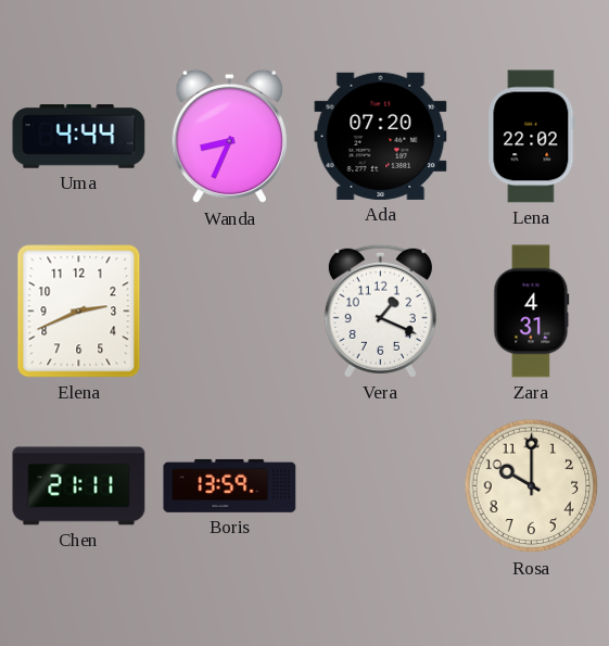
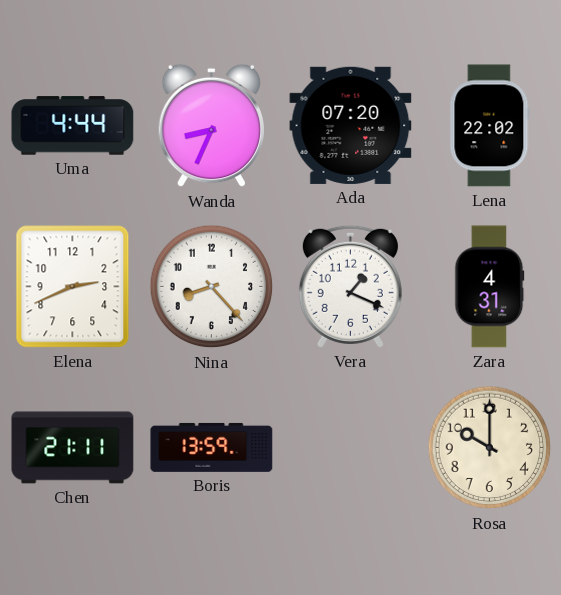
Nina: none -> 8:23 (212, 287)
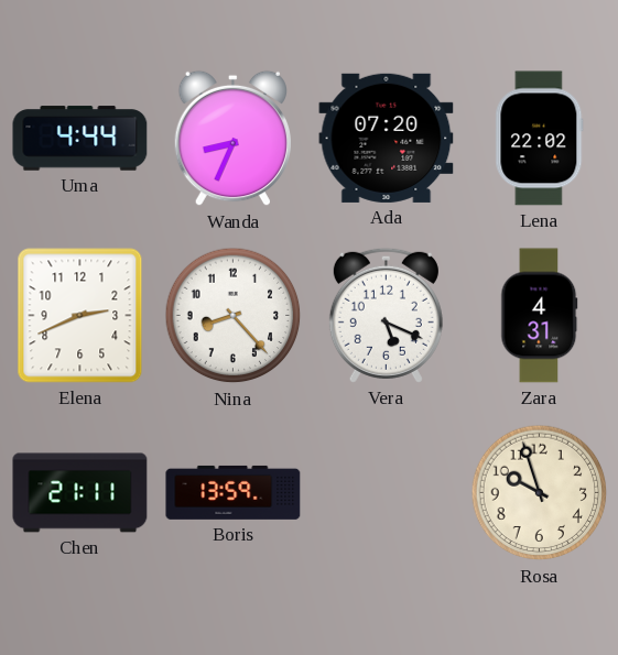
Vera: 1:19 -> 5:19 (386, 315)
Rosa: 10:00 -> 9:57 (540, 493)
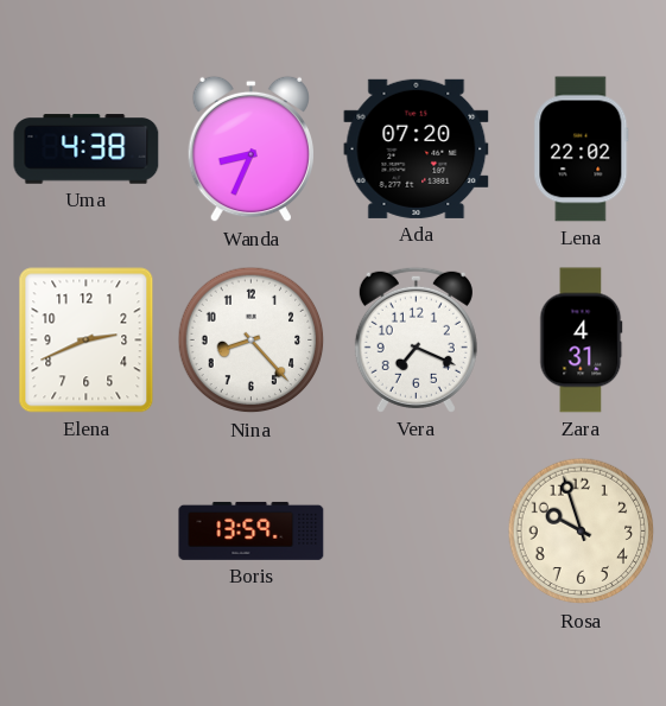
Uma: 4:44 -> 4:38 (87, 150)
Vera: 5:19 -> 7:19 (416, 339)
Chen: 21:11 -> none (80, 493)
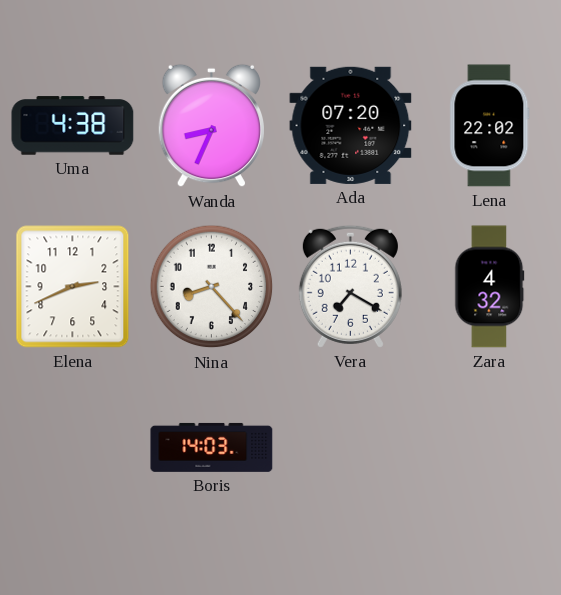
Vera: 7:19 -> 7:20 (350, 286)
Zara: 4:31 -> 4:32 (490, 287)
Boris: 13:59 -> 14:03 (212, 447)
Rosa: 9:57 -> none (582, 532)
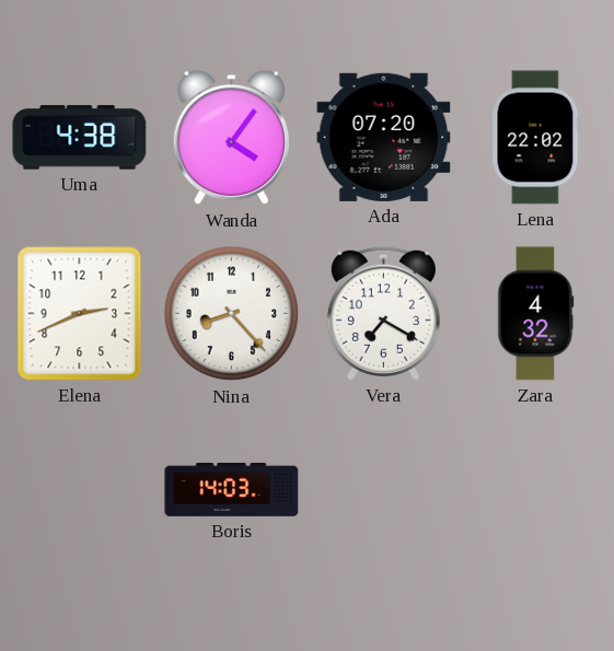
Wanda: 8:34 -> 4:06 (231, 138)
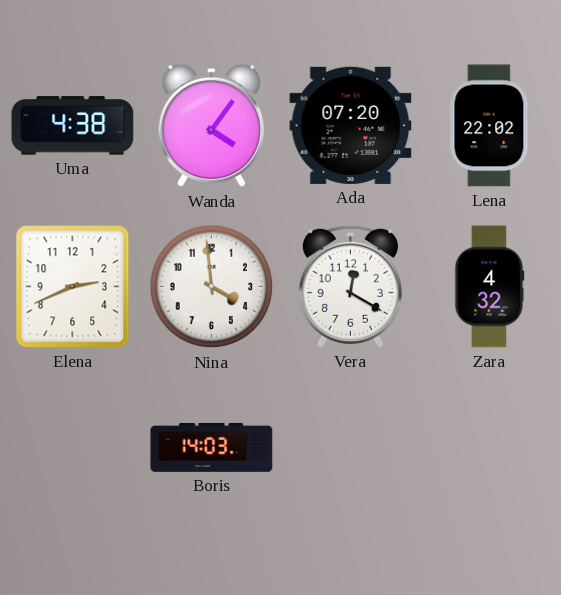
Nina: 8:23 -> 3:59 (212, 287)
Vera: 7:20 -> 12:20 (350, 286)
